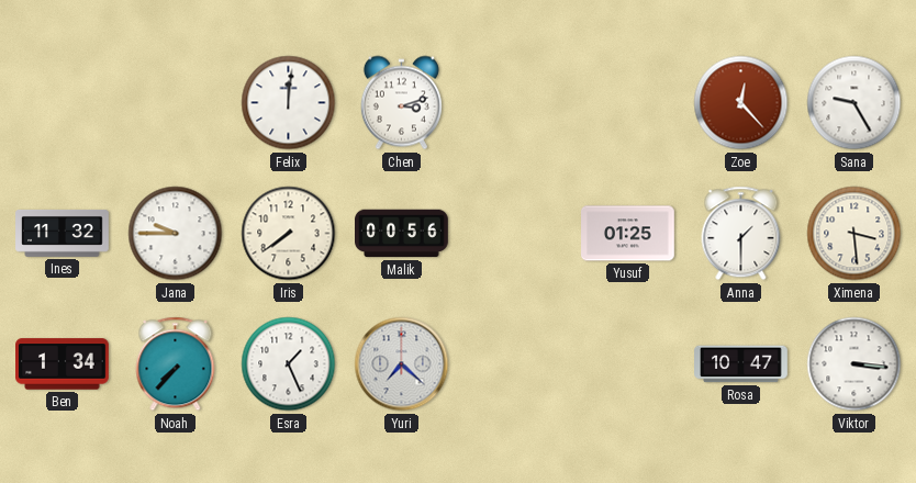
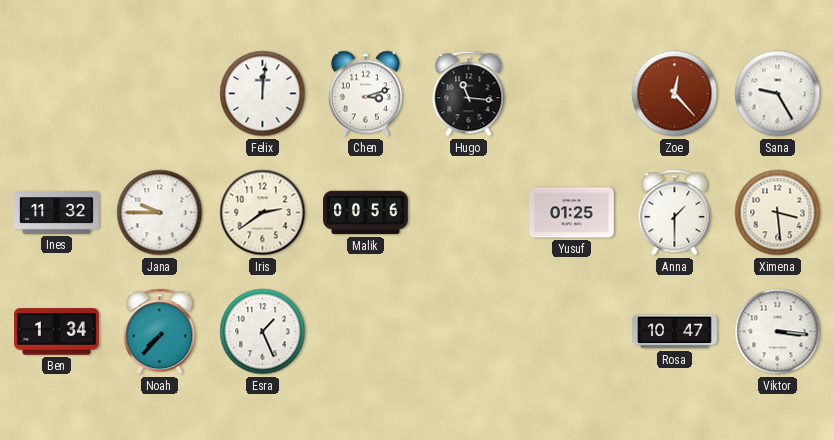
Hugo: none -> 11:16 (469, 94)
Iris: 7:39 -> 2:39 (263, 213)
Yuri: 7:22 -> none (402, 364)
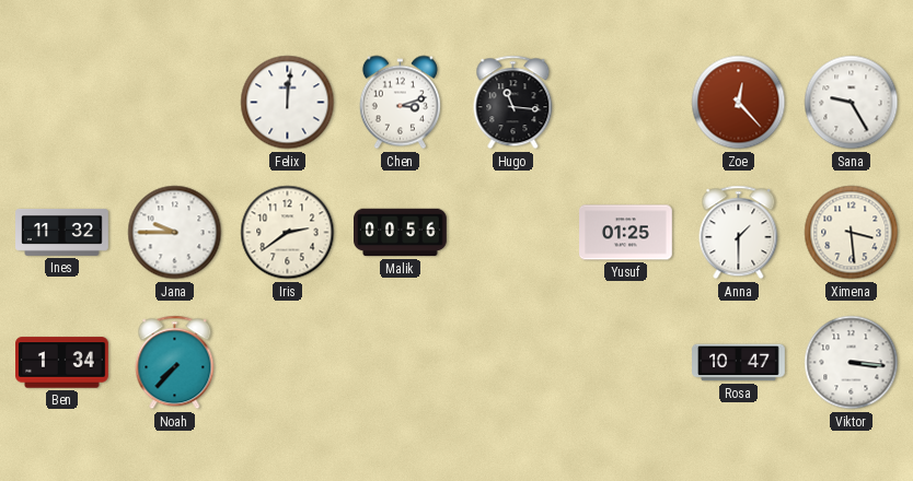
Esra: 1:26 -> none (263, 332)
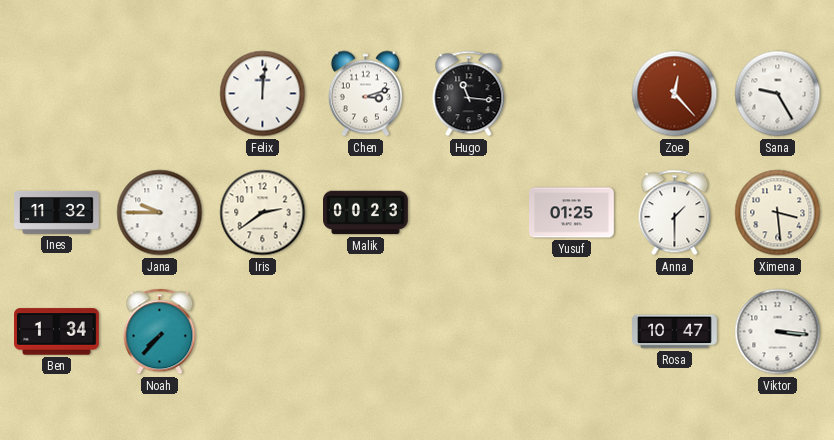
Malik: 00:56 -> 00:23 (366, 213)
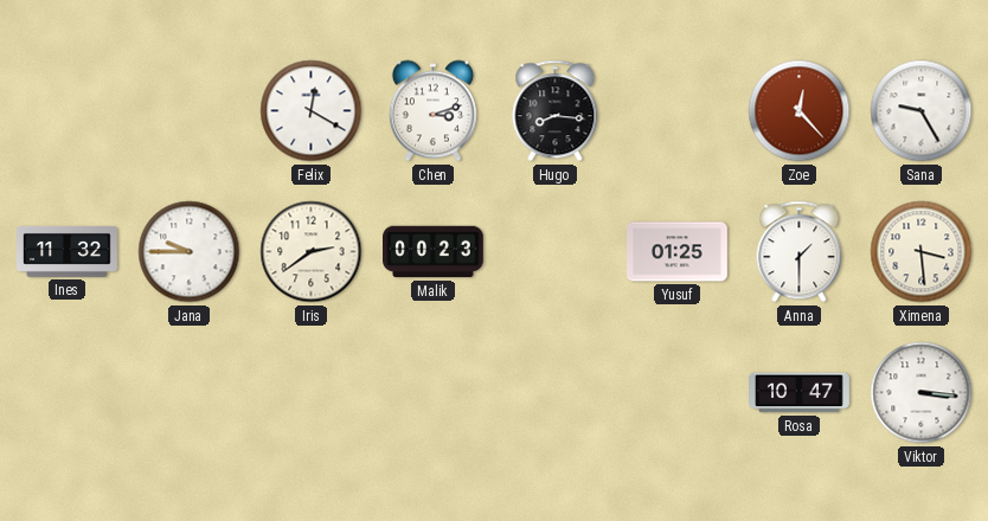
Felix: 12:01 -> 12:20 (312, 111)
Hugo: 11:16 -> 8:16 (556, 111)
Ben: 1:34 -> none (57, 332)
Noah: 7:37 -> none (160, 332)
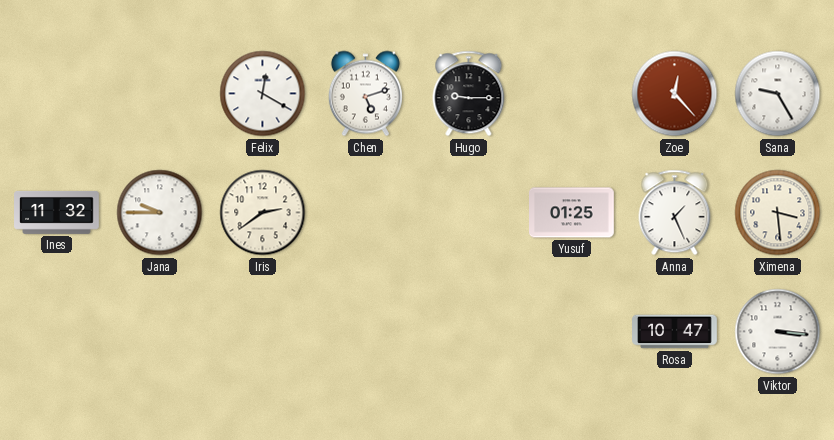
Chen: 3:12 -> 5:12 (365, 94)
Hugo: 8:16 -> 9:15 (469, 94)
Malik: 00:23 -> none (434, 252)
Anna: 1:30 -> 1:26 (675, 213)
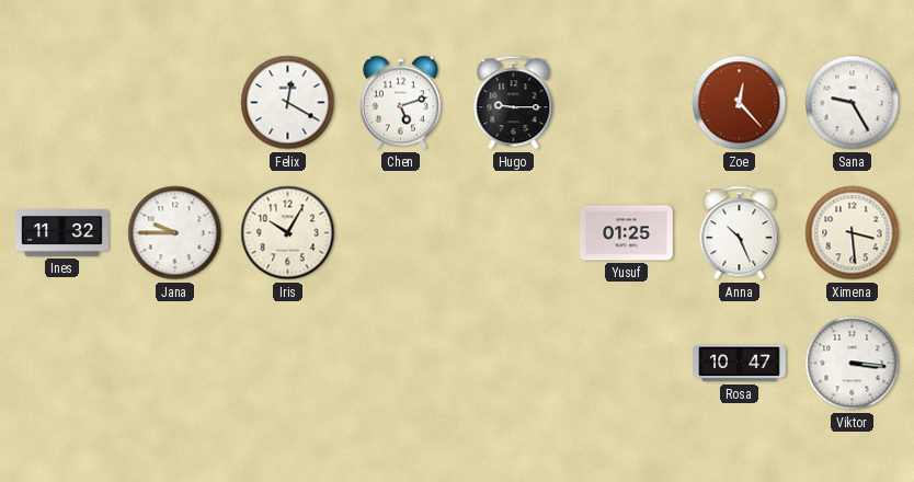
Iris: 2:39 -> 10:05 (288, 233)
Anna: 1:26 -> 10:26 (740, 233)
